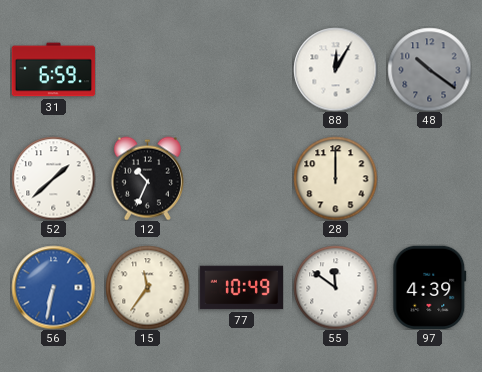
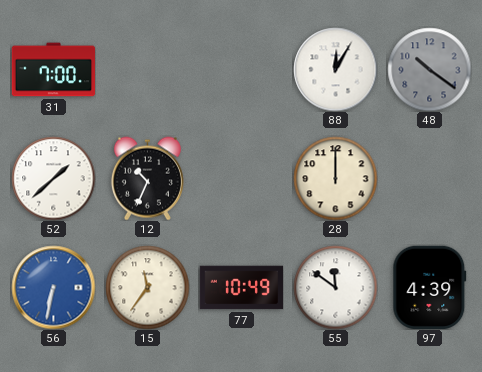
31: 6:59 -> 7:00 (53, 70)
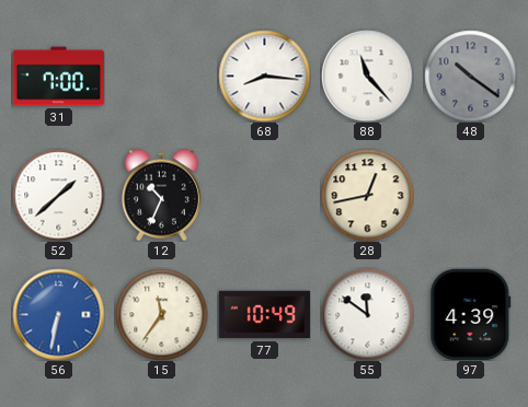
68: none -> 8:16 (264, 75)
88: 12:05 -> 11:23 (367, 75)
28: 12:00 -> 12:43 (367, 195)
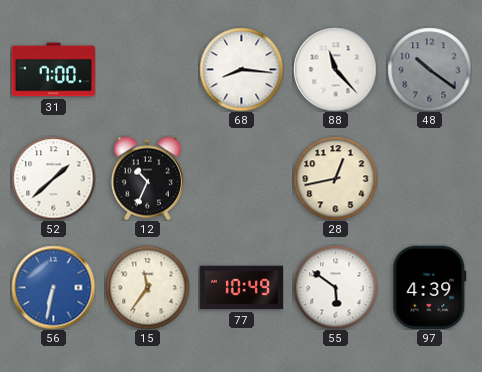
55: 11:51 -> 5:51 (335, 287)
